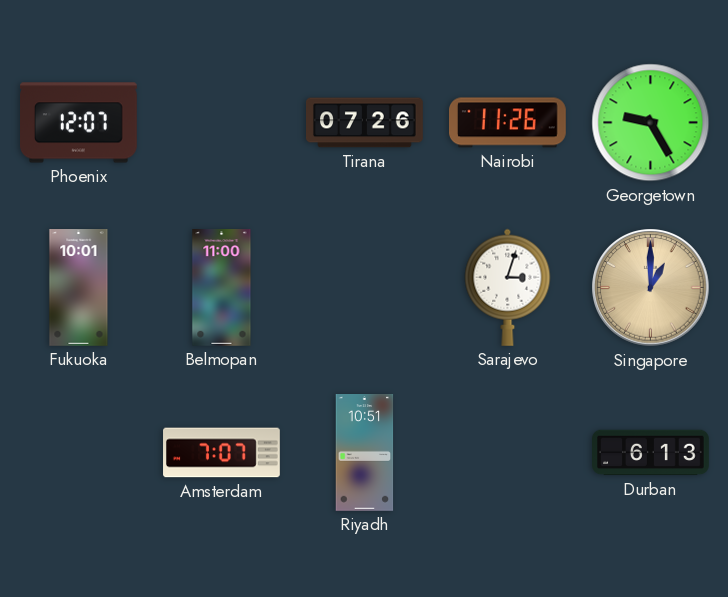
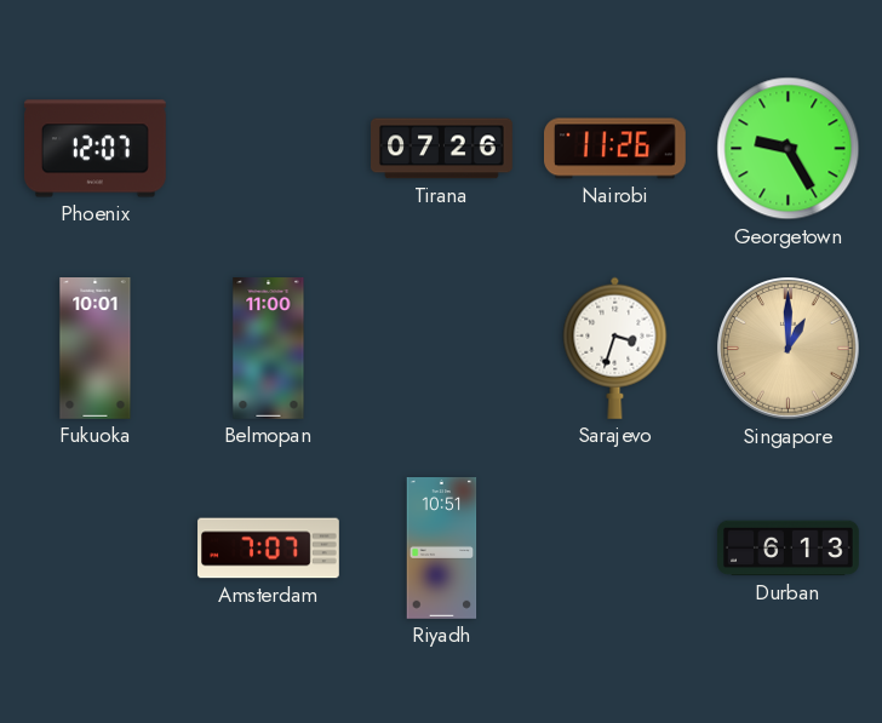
Sarajevo: 3:03 -> 3:33 (615, 348)
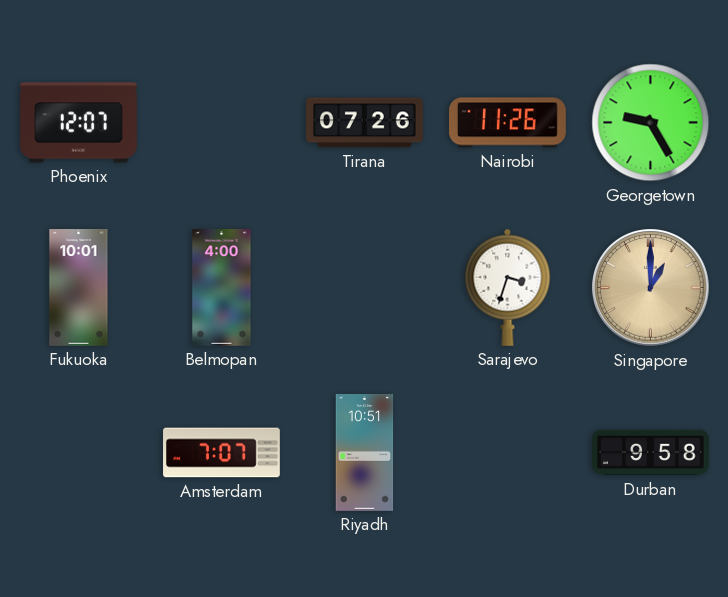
Belmopan: 11:00 -> 4:00 (222, 288)
Durban: 6:13 -> 9:58 (651, 453)
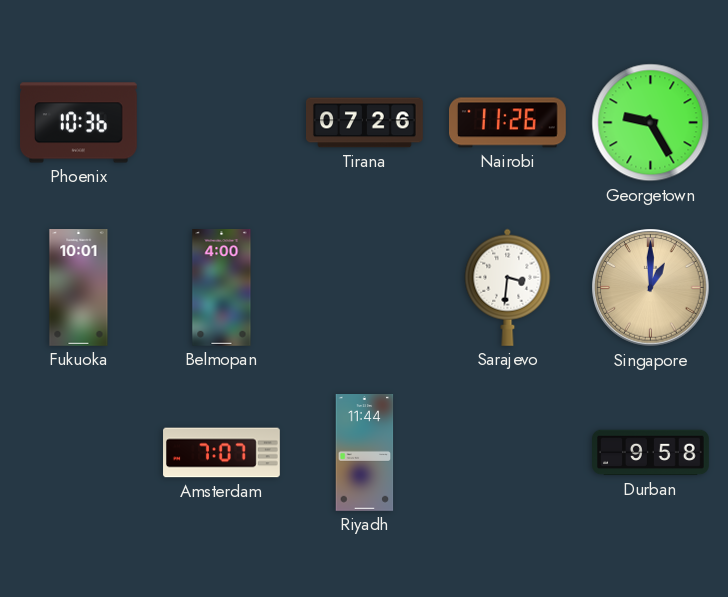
Phoenix: 12:07 -> 10:36 (79, 123)
Sarajevo: 3:33 -> 3:31 (508, 287)
Riyadh: 10:51 -> 11:44 (365, 453)
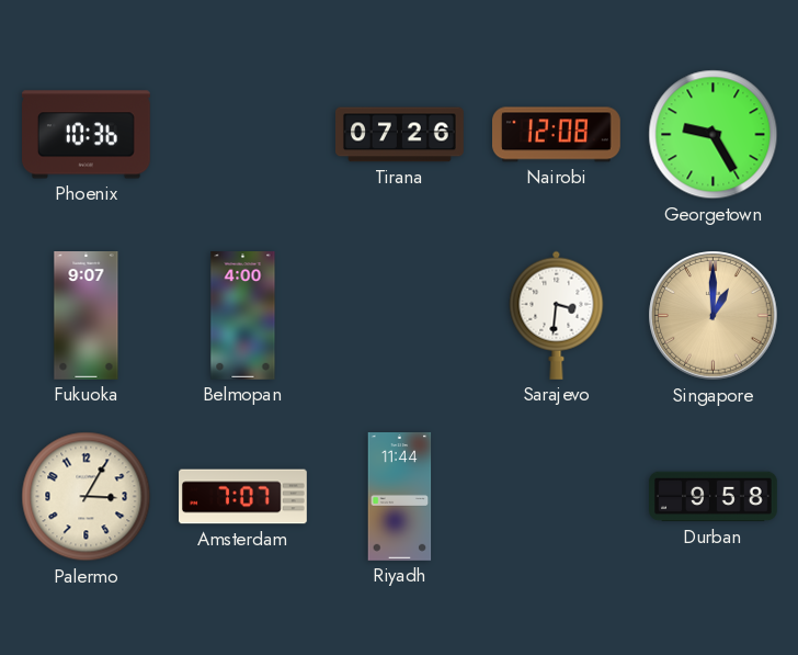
Nairobi: 11:26 -> 12:08 (557, 135)
Fukuoka: 10:01 -> 9:07 (87, 316)
Palermo: none -> 3:05 (87, 497)
